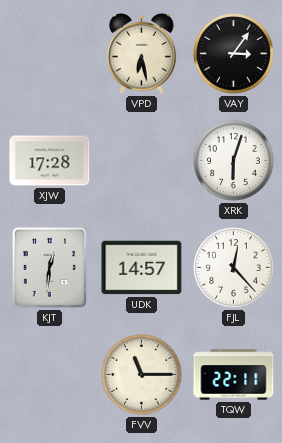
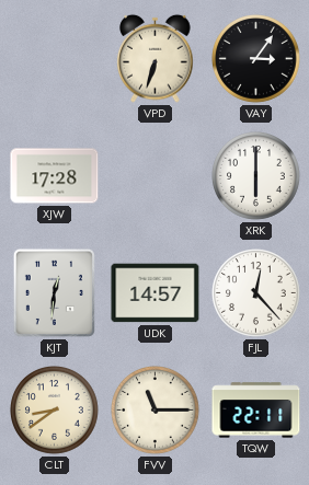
VPD: 6:28 -> 6:33 (156, 58)
XRK: 6:03 -> 6:00 (256, 176)
CLT: none -> 8:39 (55, 411)
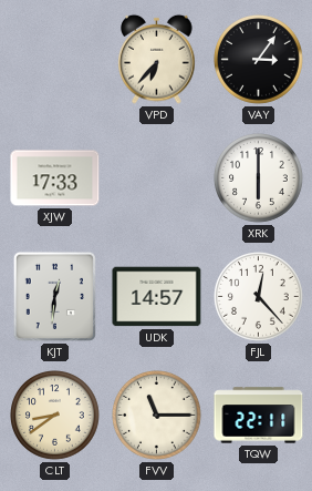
VPD: 6:33 -> 6:37 (157, 59)
XJW: 17:28 -> 17:33 (55, 178)
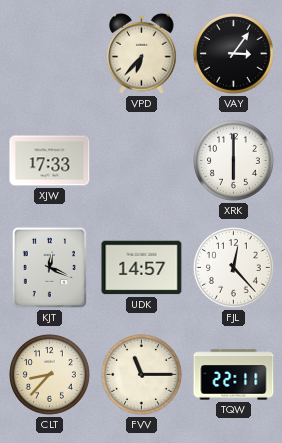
KJT: 12:31 -> 12:19 (49, 267)
CLT: 8:39 -> 8:37 (50, 375)
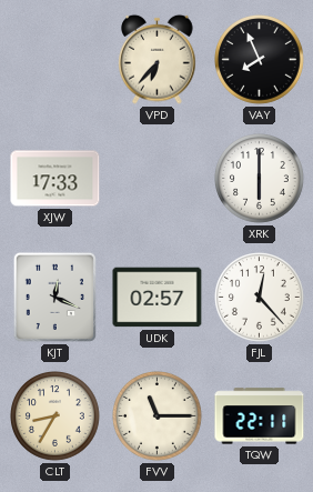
VAY: 3:06 -> 7:56 (260, 60)
UDK: 14:57 -> 02:57 (158, 298)
CLT: 8:37 -> 8:35 (55, 416)
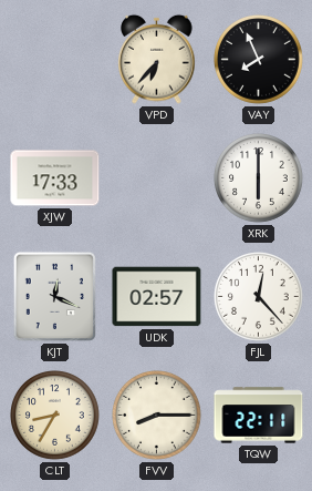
FVV: 11:15 -> 8:15 (157, 416)
